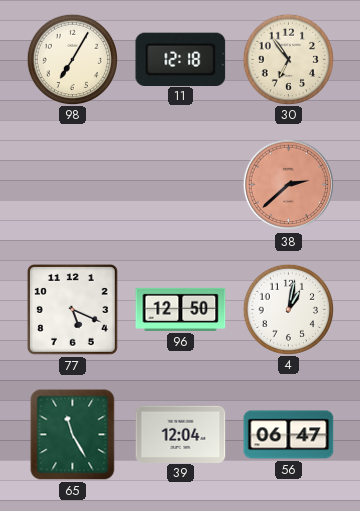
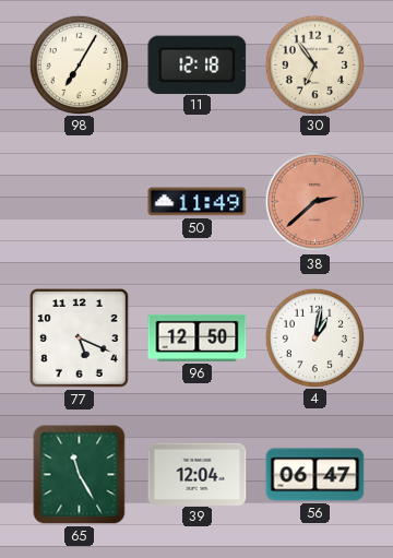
50: none -> 11:49 (198, 202)
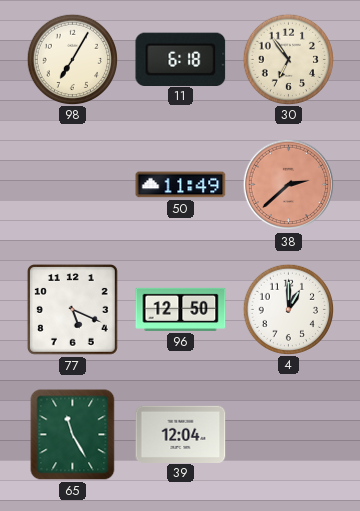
11: 12:18 -> 6:18 (181, 59)
4: 1:02 -> 1:00 (288, 309)
56: 06:47 -> none (315, 475)
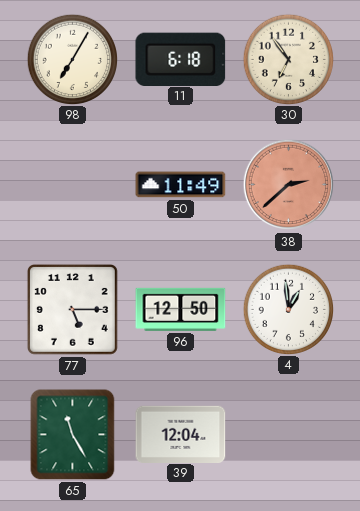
77: 5:19 -> 5:15 (72, 309)
4: 1:00 -> 12:59 (288, 309)
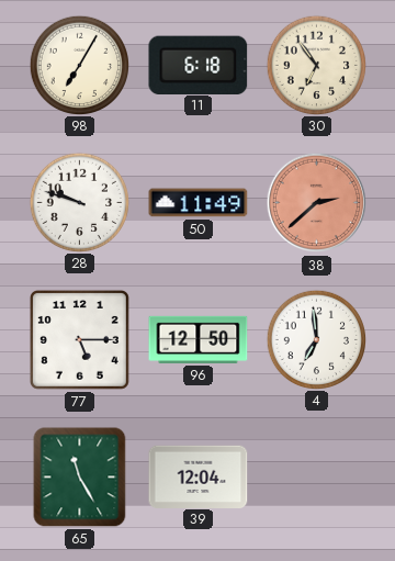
28: none -> 9:48 (79, 202)
4: 12:59 -> 6:59 (316, 339)
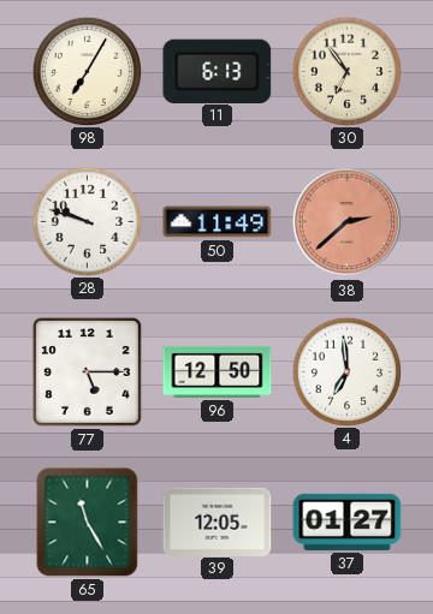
11: 6:18 -> 6:13 (218, 71)
39: 12:04 -> 12:05 (218, 521)
37: none -> 01:27 (348, 521)
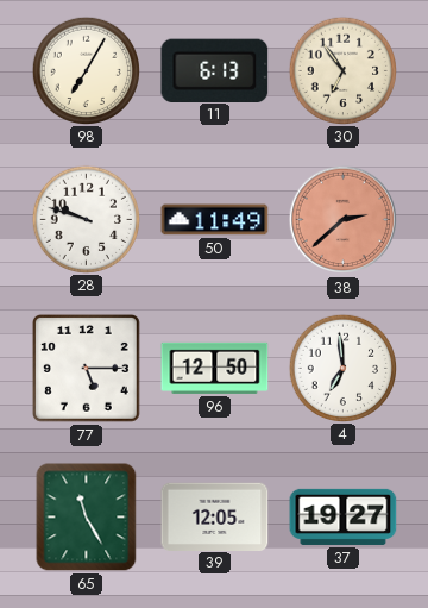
37: 01:27 -> 19:27 (344, 516)
